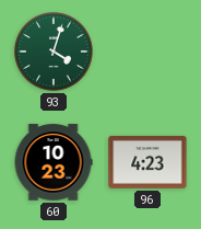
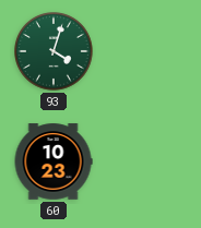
96: 4:23 -> none (147, 162)
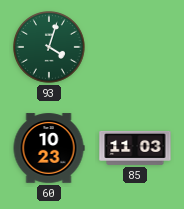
85: none -> 11:03 (135, 148)
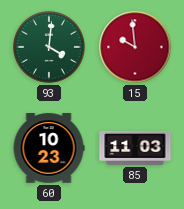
93: 4:03 -> 4:01 (50, 48)
15: none -> 9:59 (135, 47)
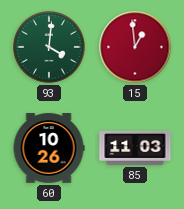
15: 9:59 -> 12:59 (135, 47)
60: 10:23 -> 10:26 (49, 148)
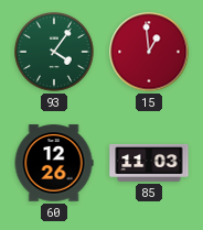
93: 4:01 -> 4:06 (55, 53)
60: 10:26 -> 12:26 (54, 163)
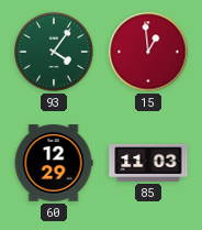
60: 12:26 -> 12:29 (54, 163)
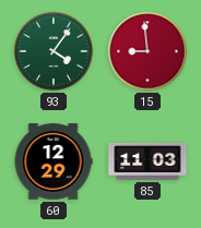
15: 12:59 -> 8:59 (147, 51)
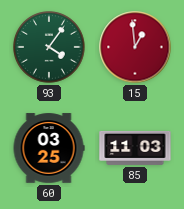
15: 8:59 -> 12:59 (135, 47)
60: 12:29 -> 03:25 (49, 148)
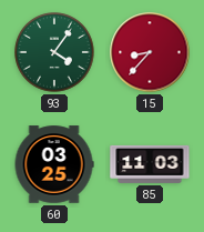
15: 12:59 -> 8:37 (150, 52)
